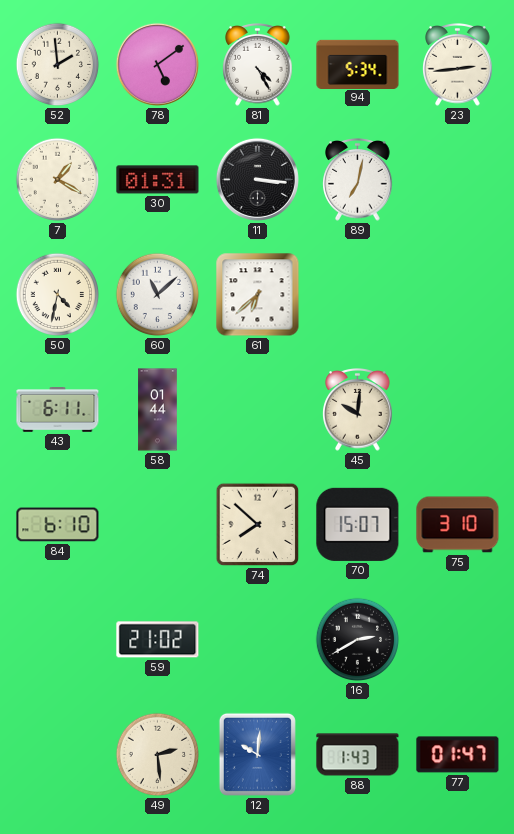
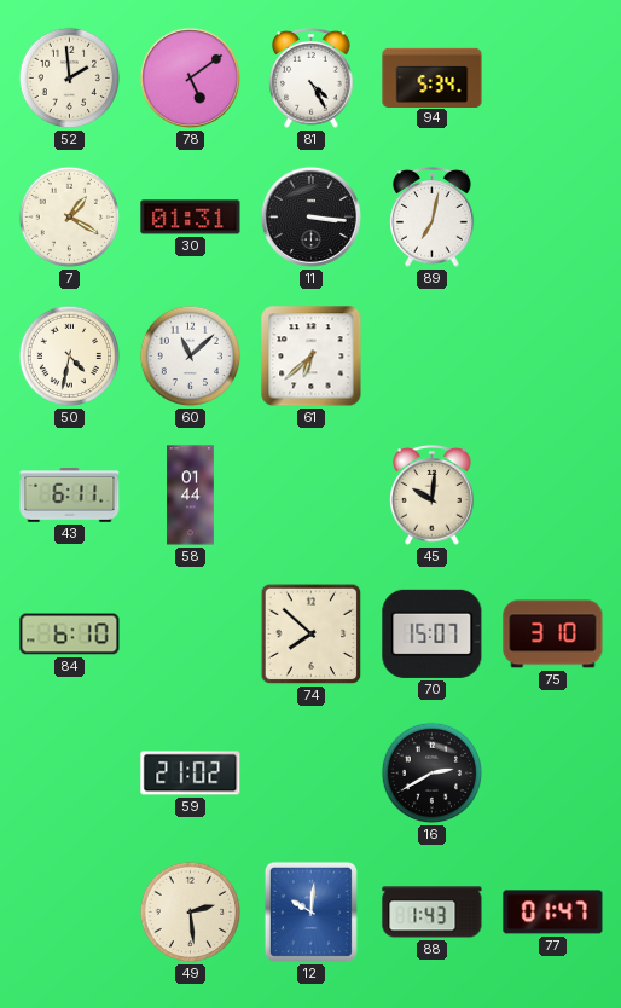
23: 2:44 -> none (458, 65)
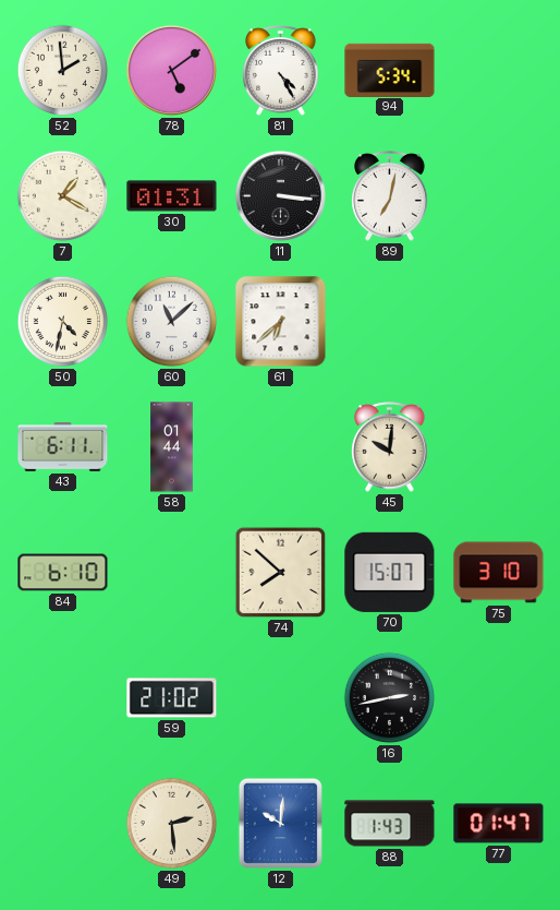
16: 2:40 -> 2:43 (390, 698)
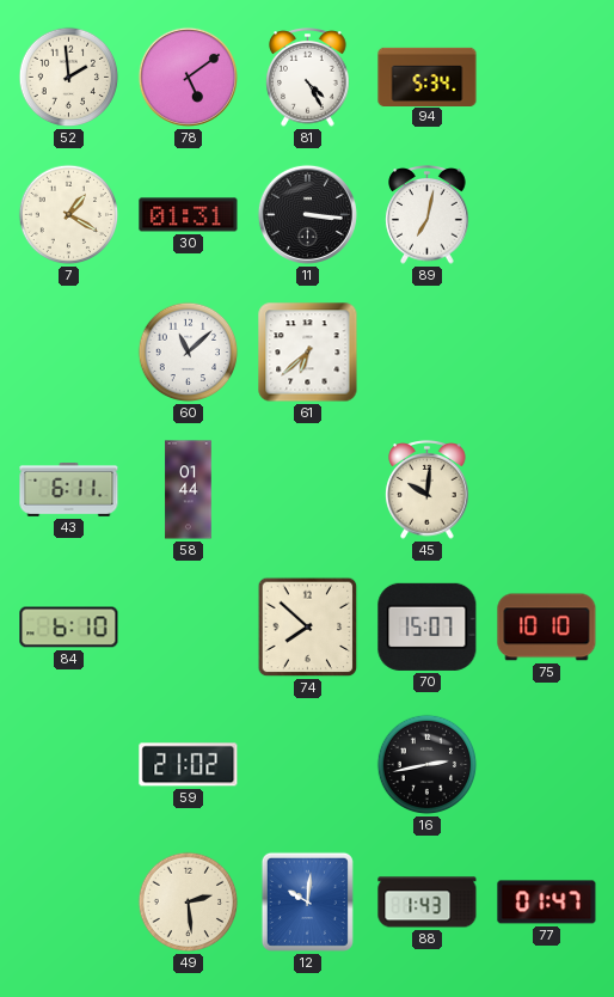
50: 4:32 -> none (63, 322)
75: 3:10 -> 10:10 (547, 628)
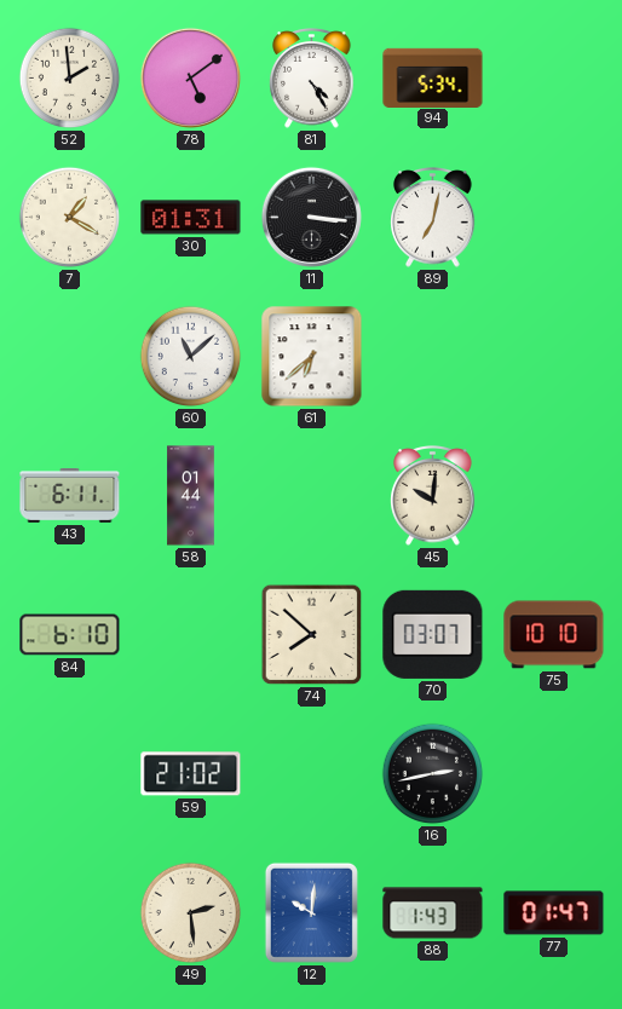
70: 15:07 -> 03:07 (433, 634)
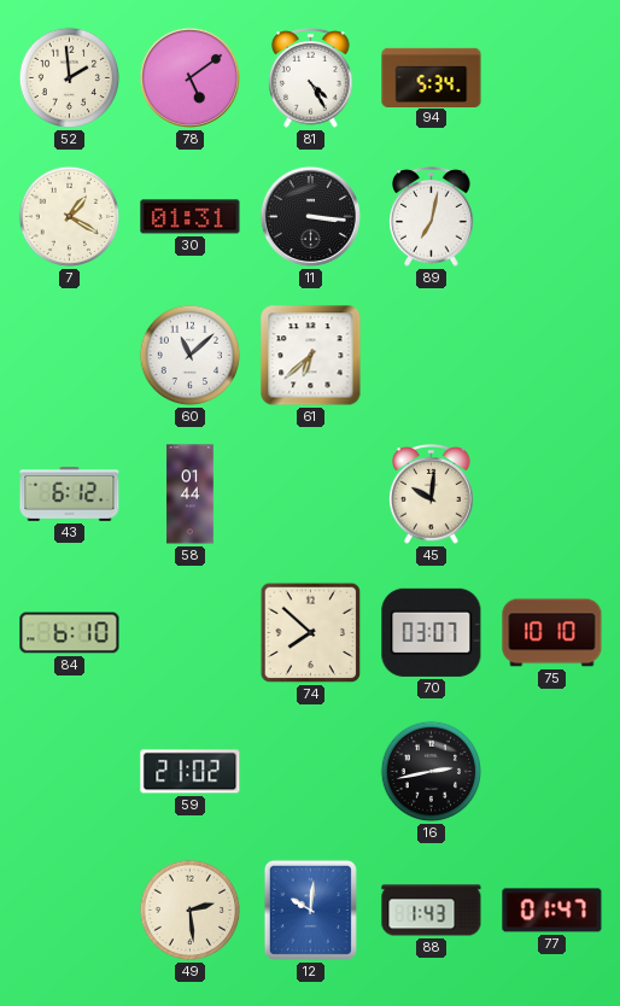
43: 6:11 -> 6:12 (70, 495)
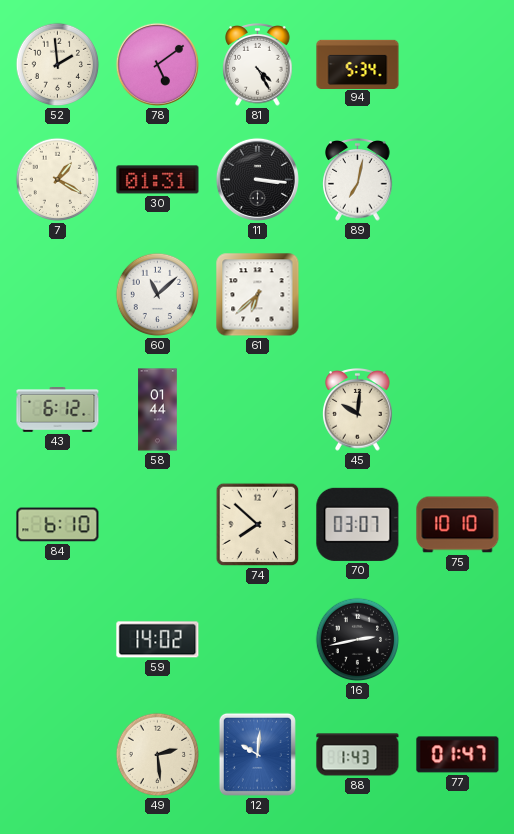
59: 21:02 -> 14:02 (158, 640)
